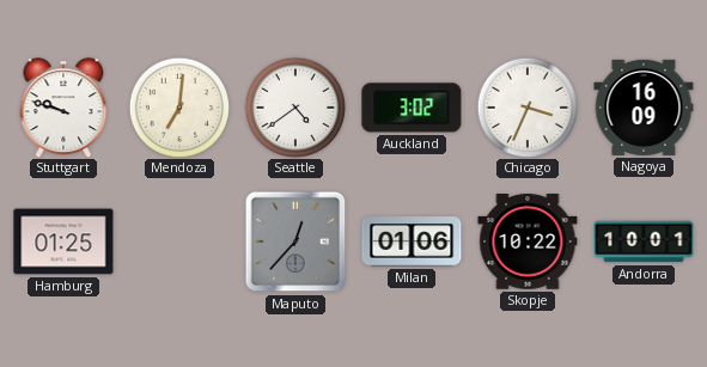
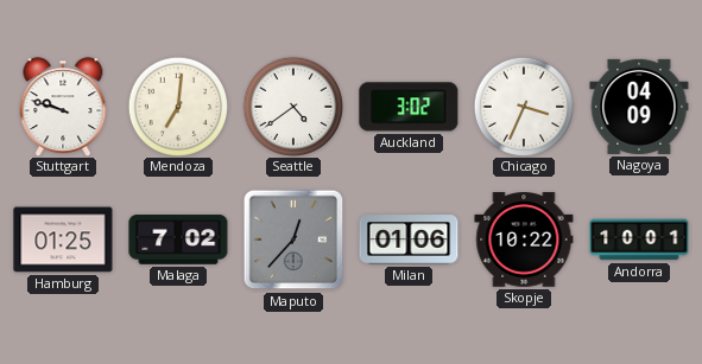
Nagoya: 16:09 -> 04:09 (639, 107)
Malaga: none -> 7:02 (178, 240)
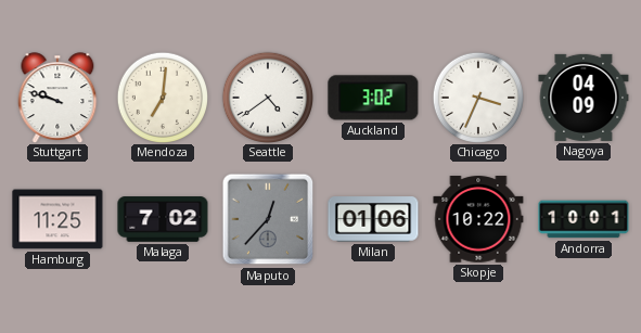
Hamburg: 01:25 -> 11:25 (57, 219)
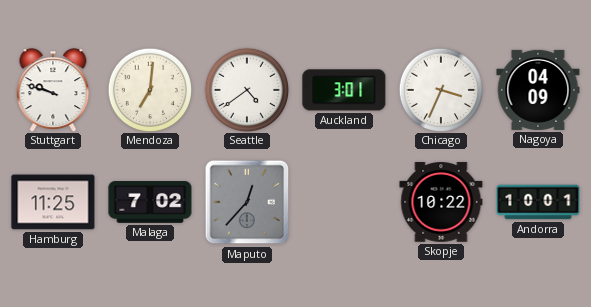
Auckland: 3:02 -> 3:01 (344, 90)
Milan: 01:06 -> none (373, 219)
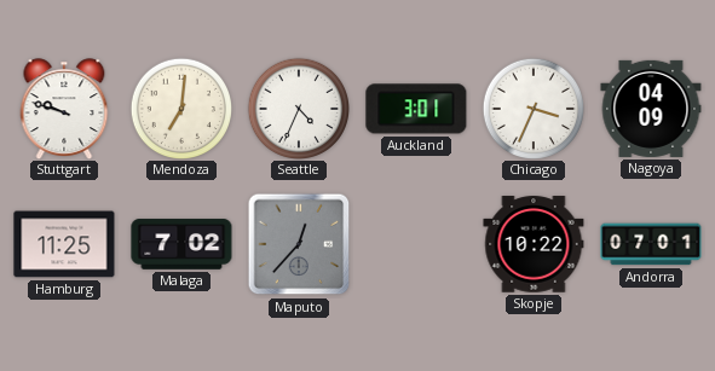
Seattle: 4:39 -> 4:34 (298, 108)
Andorra: 10:01 -> 07:01 (651, 244)
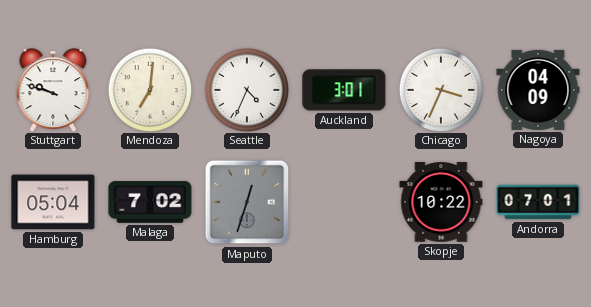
Hamburg: 11:25 -> 05:04 (53, 202)
Maputo: 12:37 -> 12:33 (247, 202)
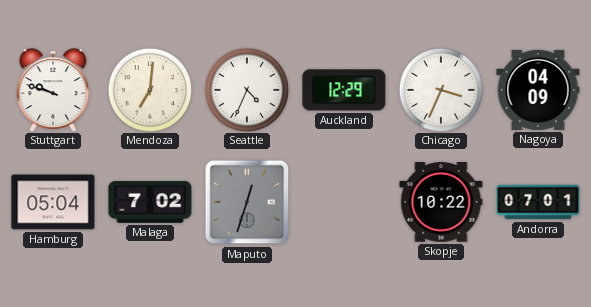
Auckland: 3:01 -> 12:29 (344, 90)
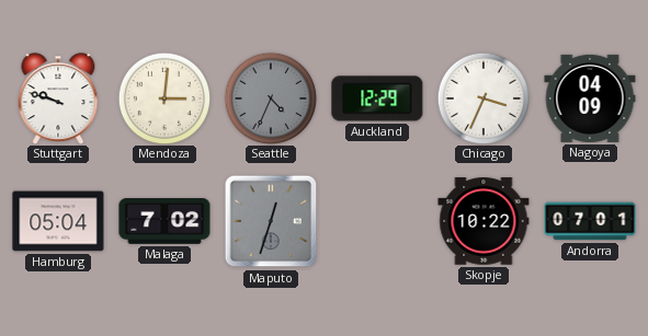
Mendoza: 7:01 -> 3:01 (163, 97)
Seattle dial: white -> grey (270, 97)
